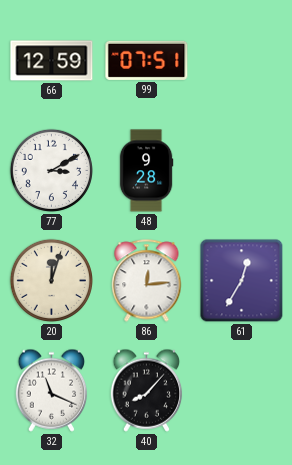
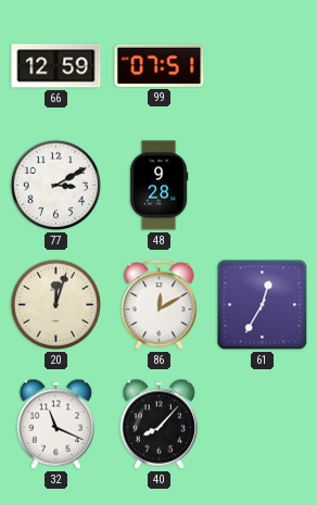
86: 12:14 -> 12:10 (160, 305)
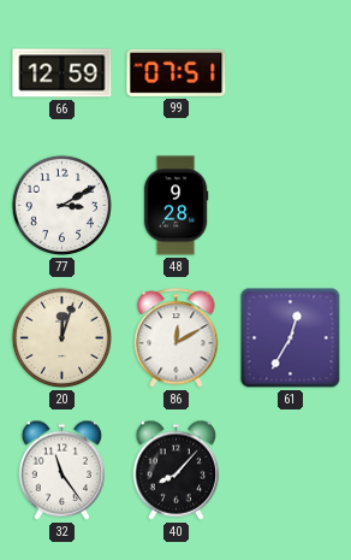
32: 11:19 -> 11:24 (63, 470)
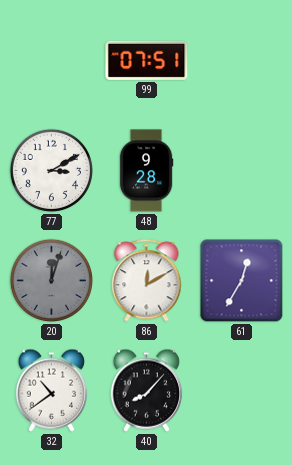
66: 12:59 -> none (63, 73)
20 dial: cream -> grey (51, 280)
32: 11:24 -> 10:39 (52, 390)
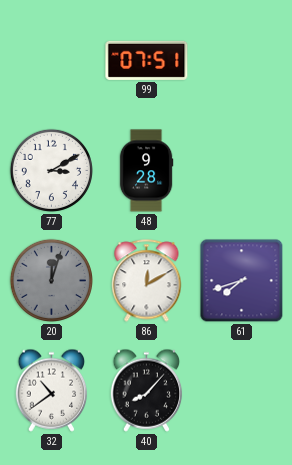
61: 12:35 -> 7:42 (242, 281)
